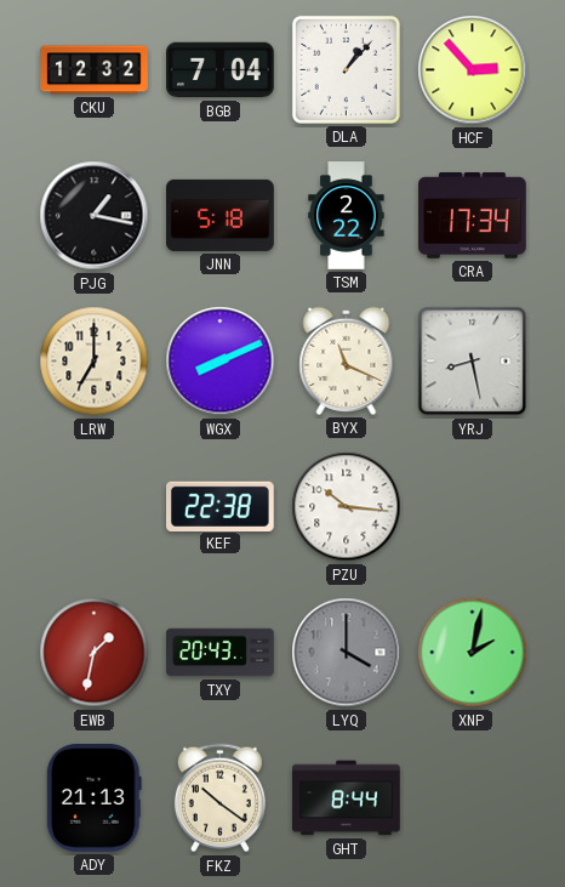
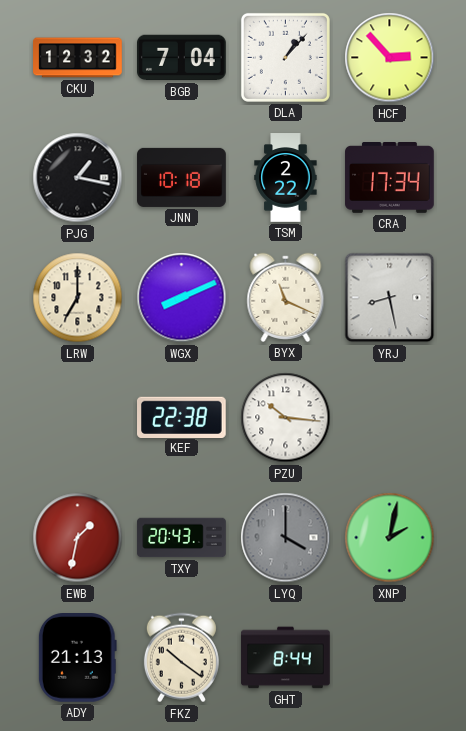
JNN: 5:18 -> 10:18 (182, 177)
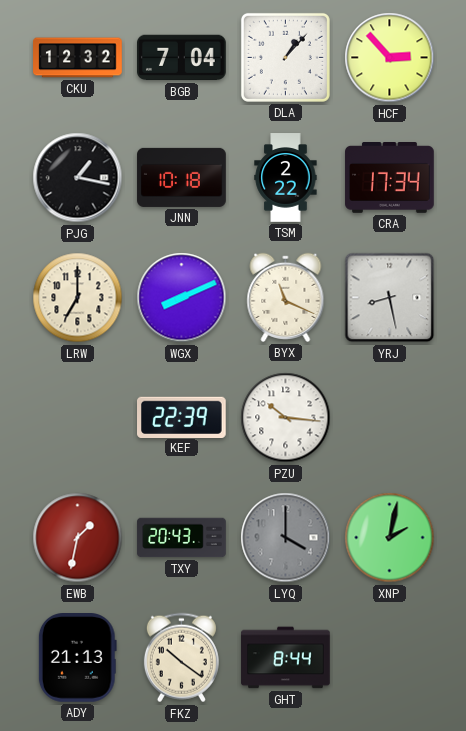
KEF: 22:38 -> 22:39 (182, 417)
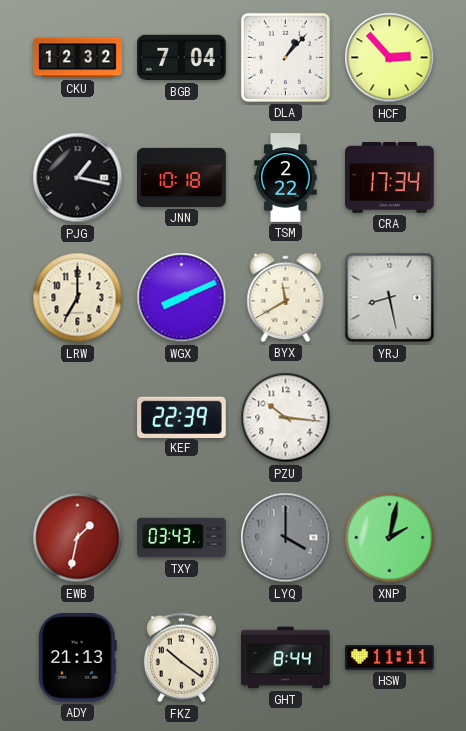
BYX: 11:19 -> 11:40 (286, 297)
TXY: 20:43 -> 03:43 (182, 538)
HSW: none -> 11:11 (390, 658)
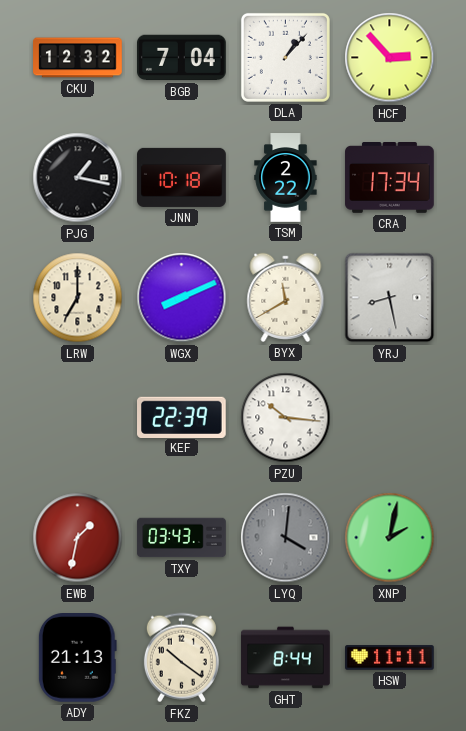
LYQ: 4:00 -> 4:01 (286, 538)
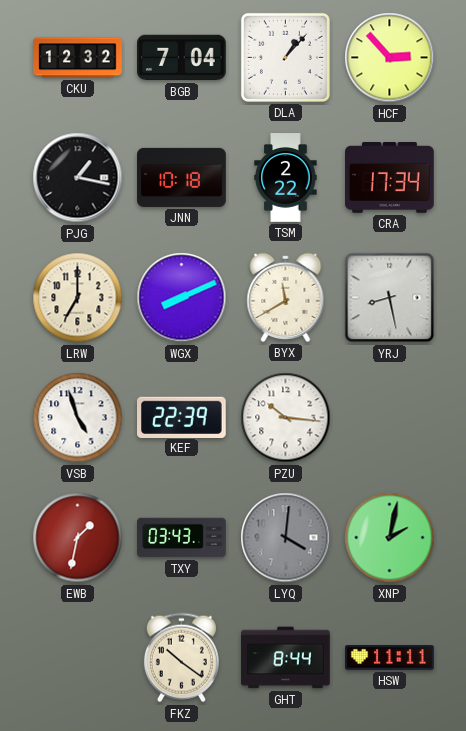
VSB: none -> 4:57 (78, 418)
ADY: 21:13 -> none (77, 658)
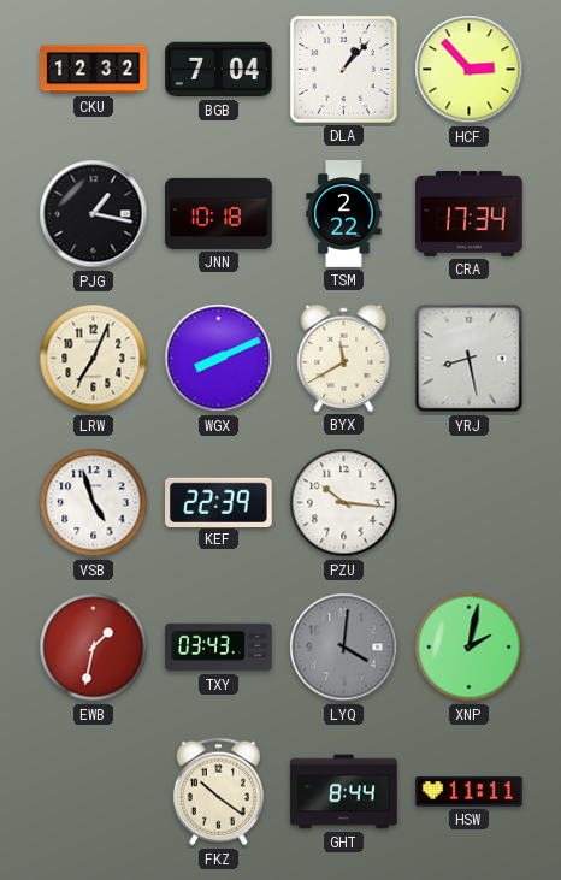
LRW: 7:00 -> 7:04 (94, 359)
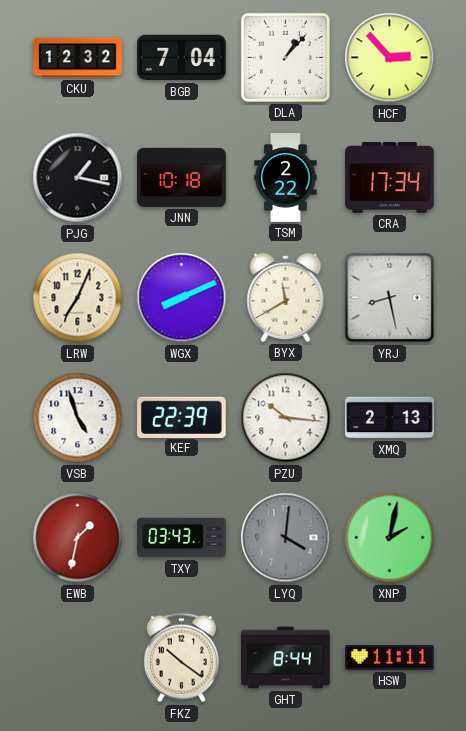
XMQ: none -> 2:13 (390, 418)
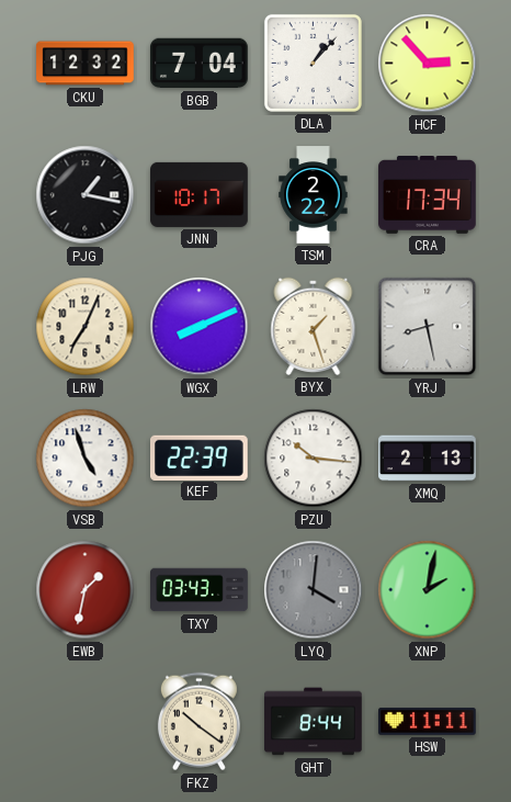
JNN: 10:18 -> 10:17 (200, 194)
BYX: 11:40 -> 1:27 (314, 326)
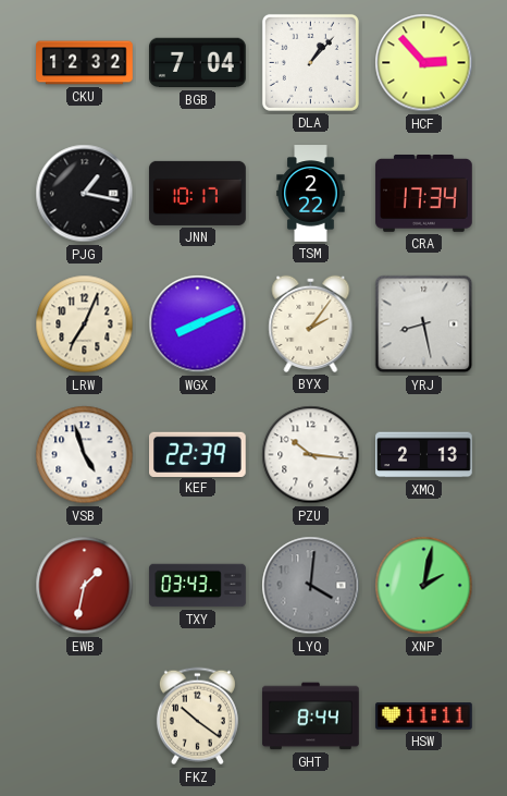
BYX: 1:27 -> 2:06 (311, 323)
